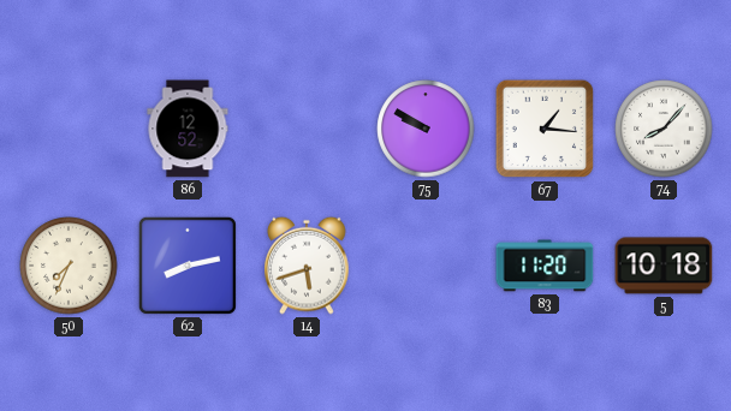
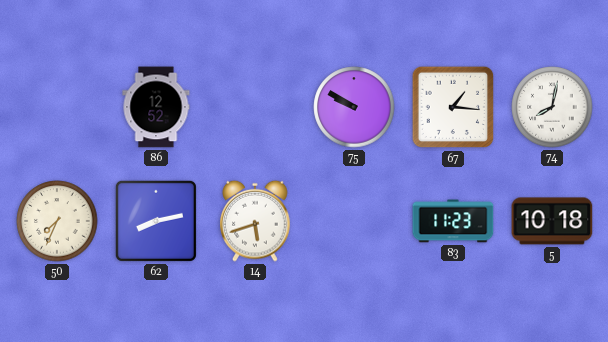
74: 8:07 -> 8:02 (552, 107)
83: 11:20 -> 11:23 (453, 221)
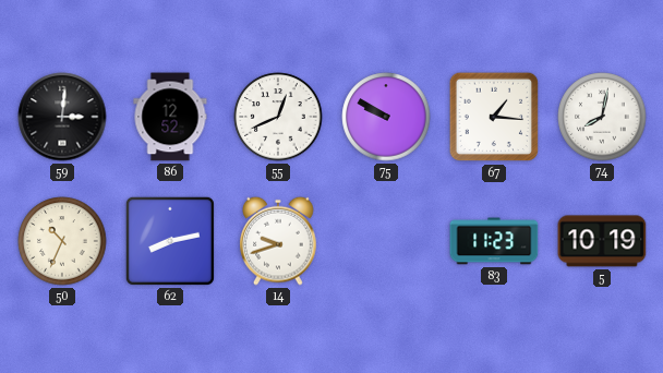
59: none -> 3:01 (62, 117)
55: none -> 12:41 (278, 117)
50: 7:34 -> 10:34 (62, 241)
14: 5:42 -> 9:42 (278, 241)
5: 10:18 -> 10:19 (602, 241)
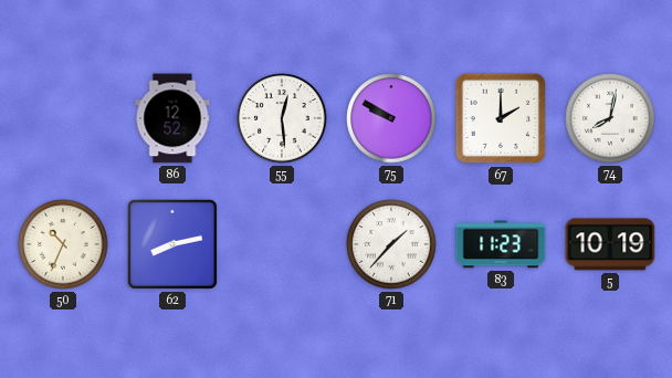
59: 3:01 -> none (62, 117)
55: 12:41 -> 12:29 (282, 118)
67: 1:16 -> 2:00 (501, 118)
14: 9:42 -> none (278, 241)
71: none -> 1:37 (391, 244)
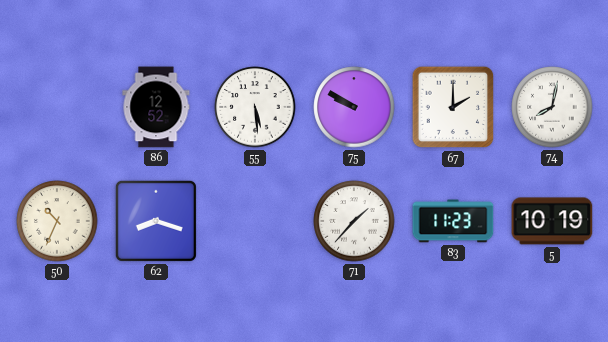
55: 12:29 -> 5:29 (255, 107)
62: 8:13 -> 8:18 (156, 221)
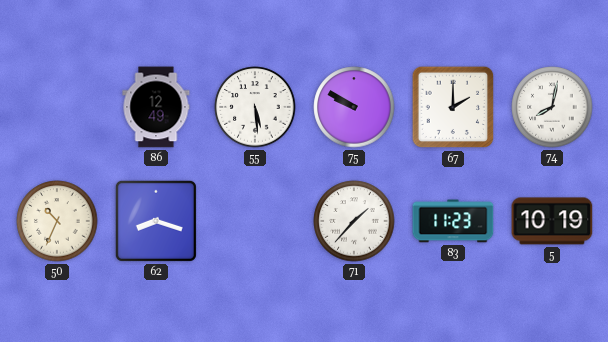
86: 12:52 -> 12:49 (156, 107)
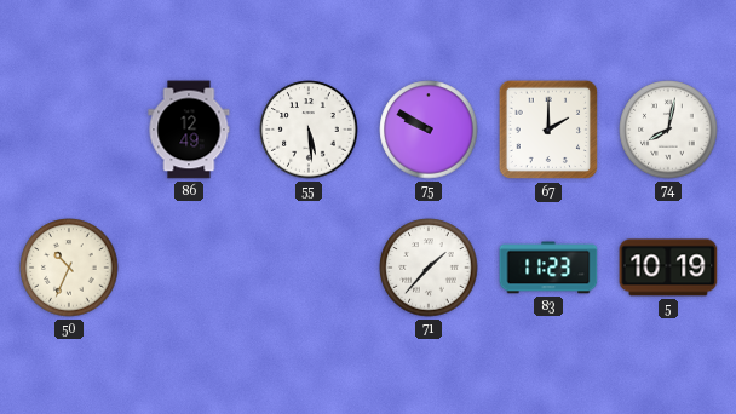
62: 8:18 -> none (156, 221)
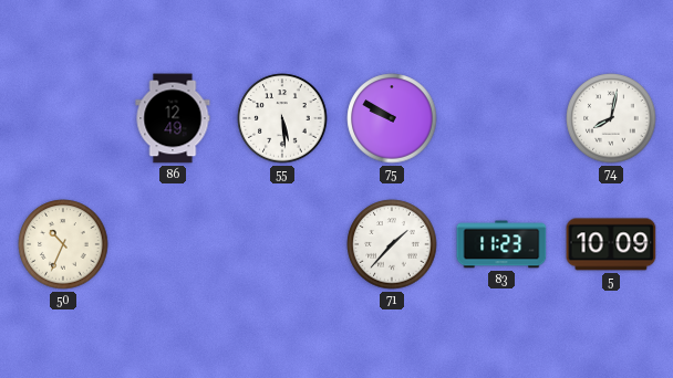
67: 2:00 -> none (548, 130)
5: 10:19 -> 10:09 (611, 244)
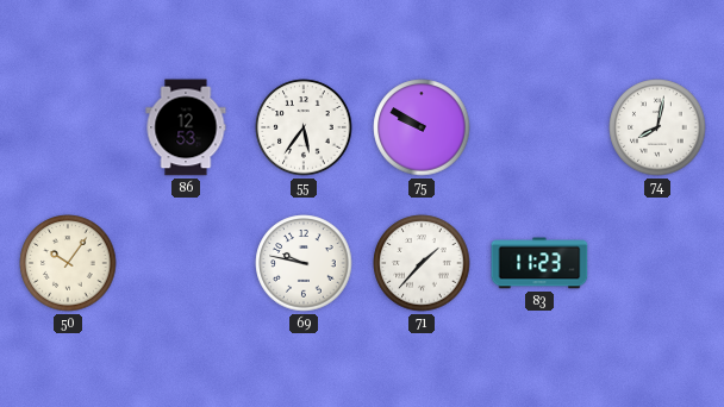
86: 12:49 -> 12:53 (186, 127)
55: 5:29 -> 5:36 (304, 127)
50: 10:34 -> 10:06 (68, 263)
69: none -> 9:47 (304, 263)
5: 10:09 -> none (611, 244)
